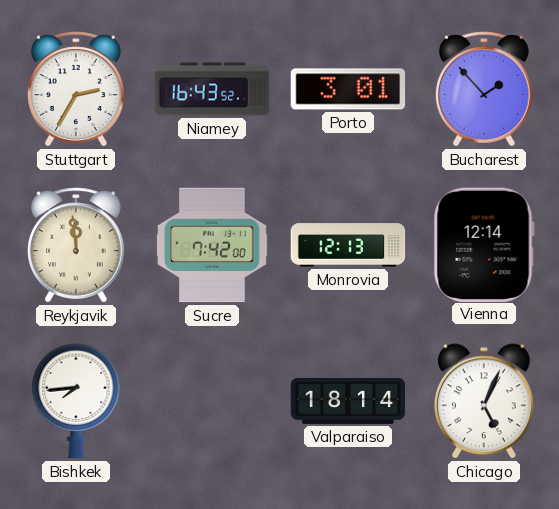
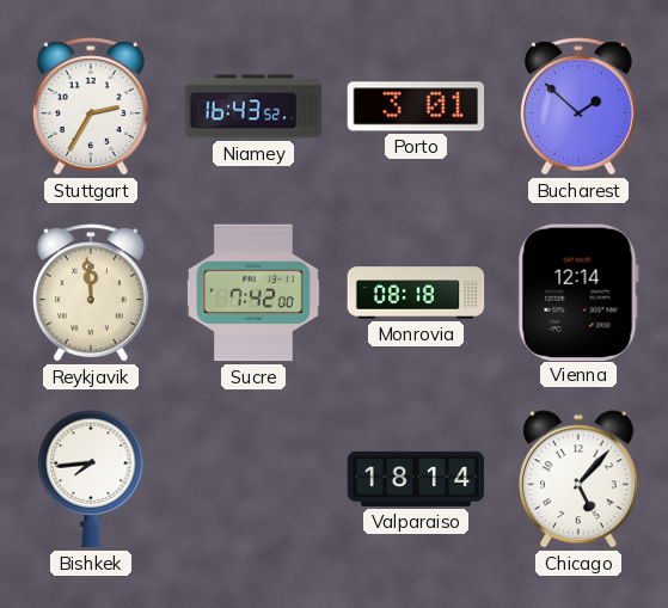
Bucharest: 1:53 -> 1:52 (578, 106)
Monrovia: 12:13 -> 08:18 (416, 293)
Chicago: 5:04 -> 5:07 (578, 479)
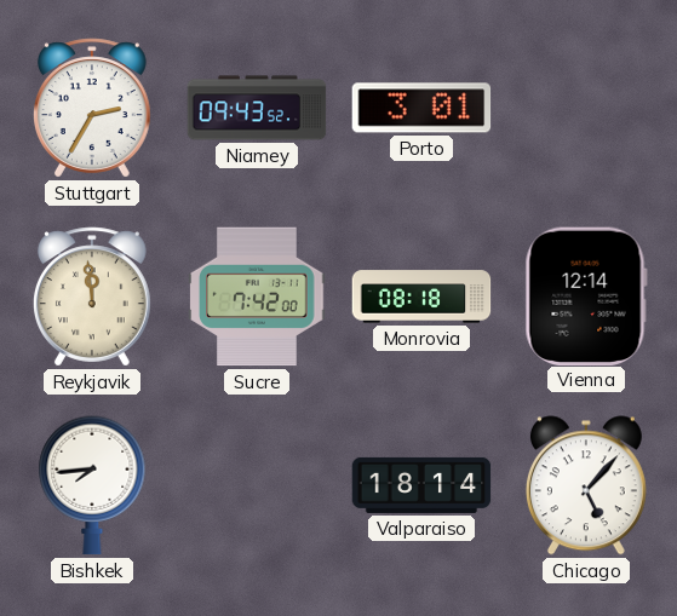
Niamey: 16:43 -> 09:43 (257, 108)
Bucharest: 1:52 -> none (578, 106)
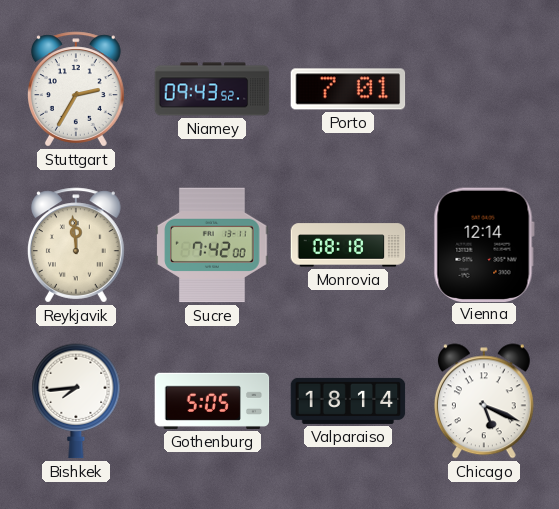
Porto: 3:01 -> 7:01 (348, 89)
Gothenburg: none -> 5:05 (212, 401)
Chicago: 5:07 -> 5:19 (484, 401)
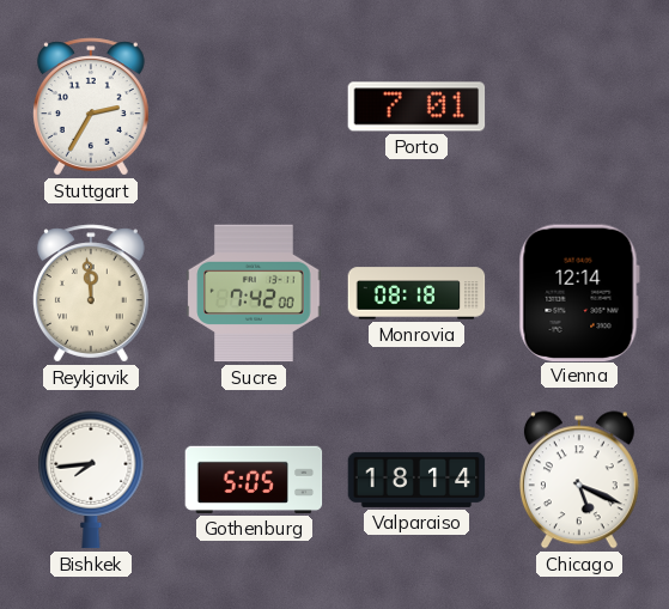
Niamey: 09:43 -> none (212, 89)
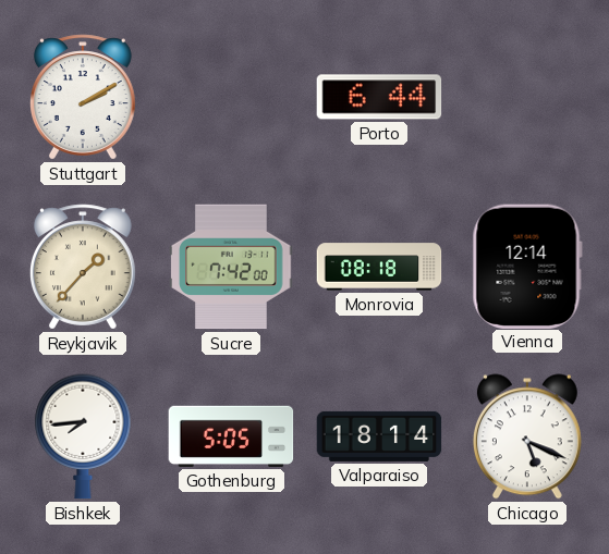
Stuttgart: 2:35 -> 2:10 (83, 97)
Porto: 7:01 -> 6:44 (379, 97)
Reykjavik: 11:59 -> 1:37 (83, 267)
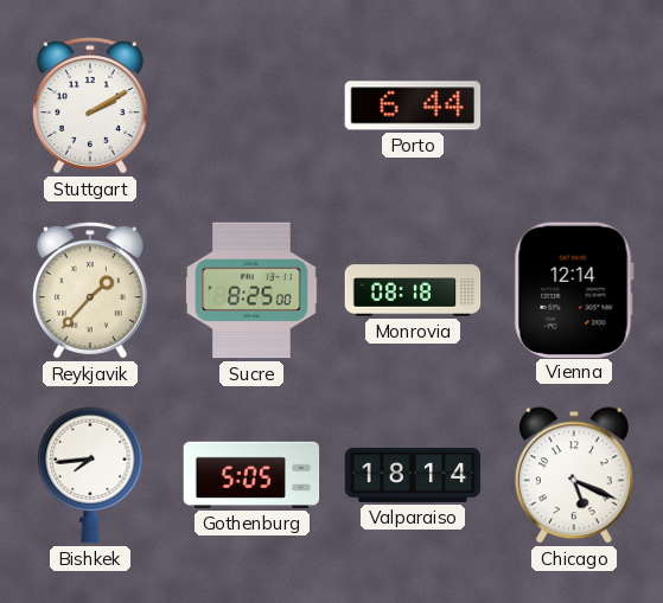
Sucre: 7:42 -> 8:25 (251, 290)
